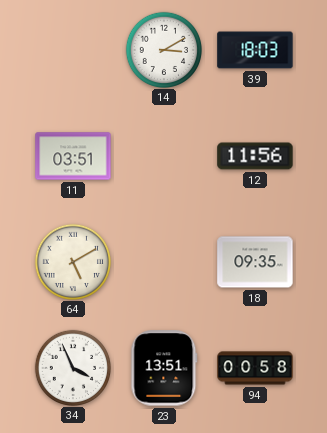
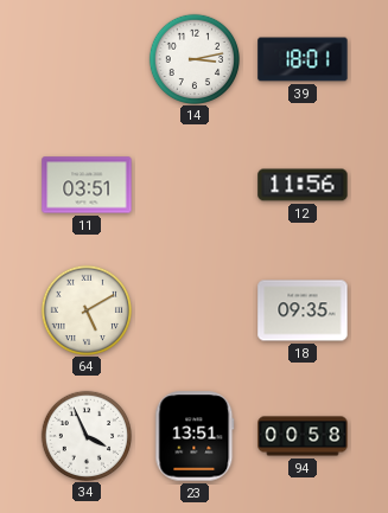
14: 3:10 -> 3:13 (193, 58)
39: 18:03 -> 18:01 (303, 59)
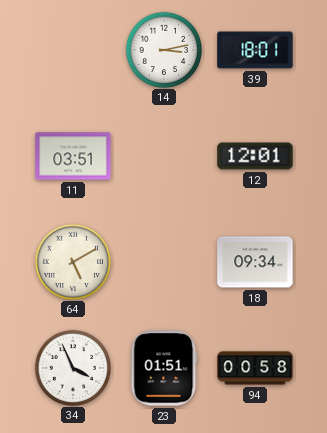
12: 11:56 -> 12:01 (255, 156)
18: 09:35 -> 09:34 (255, 262)
23: 13:51 -> 01:51 (164, 368)
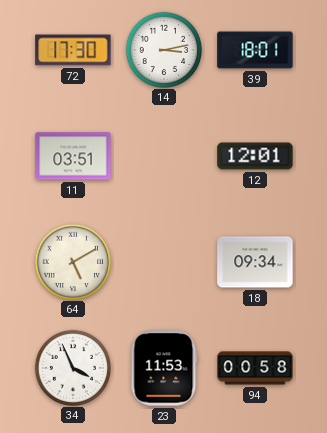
72: none -> 17:30 (73, 50)
23: 01:51 -> 11:53 (164, 368)
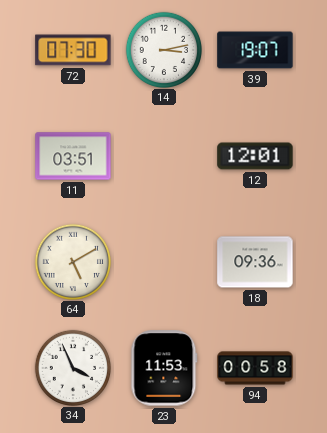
72: 17:30 -> 07:30 (73, 50)
39: 18:01 -> 19:07 (255, 50)
18: 09:34 -> 09:36 (255, 262)
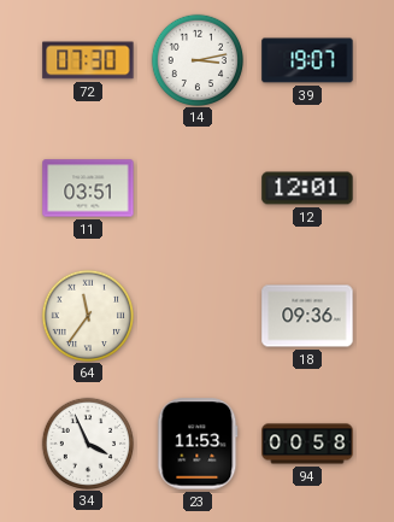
64: 5:10 -> 11:36 (87, 315)
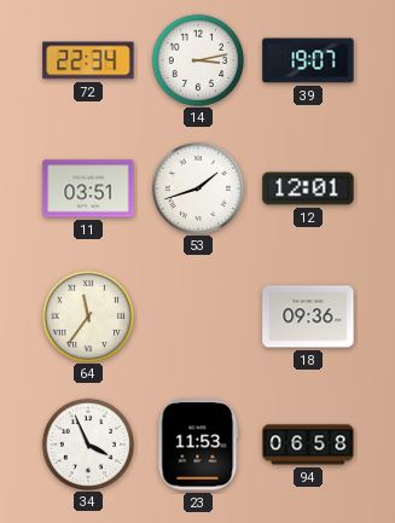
72: 07:30 -> 22:34 (88, 60)
53: none -> 1:42 (197, 187)
94: 00:58 -> 06:58 (308, 444)
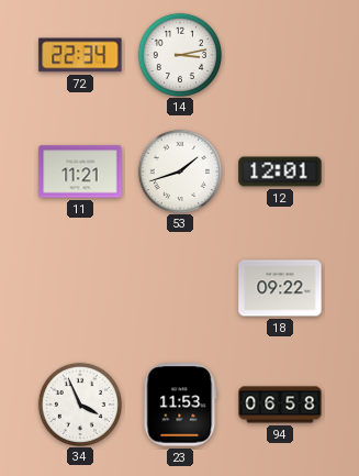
39: 19:07 -> none (308, 60)
11: 03:51 -> 11:21 (80, 171)
64: 11:36 -> none (87, 315)
18: 09:36 -> 09:22 (280, 288)
